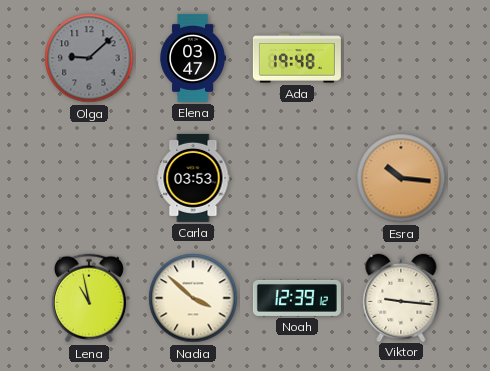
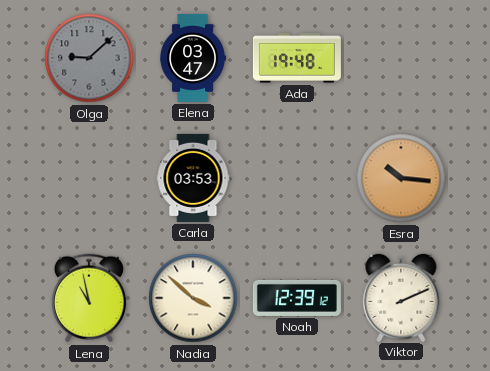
Viktor: 9:16 -> 2:11 (401, 297)
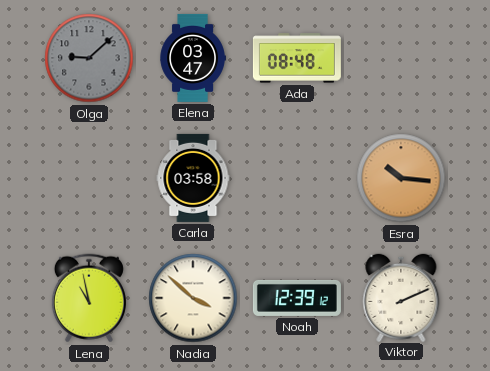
Ada: 19:48 -> 08:48 (297, 58)
Carla: 03:53 -> 03:58 (193, 178)
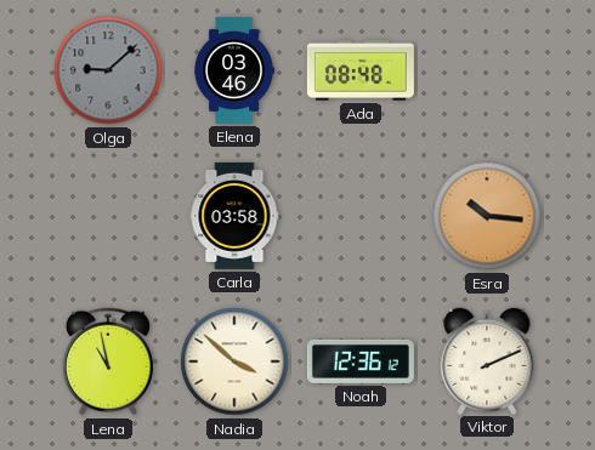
Elena: 03:47 -> 03:46 (234, 70)
Noah: 12:39 -> 12:36 (361, 361)
